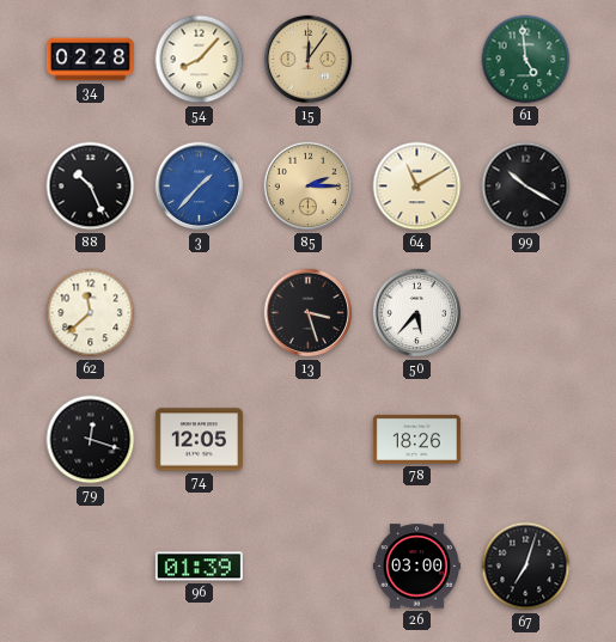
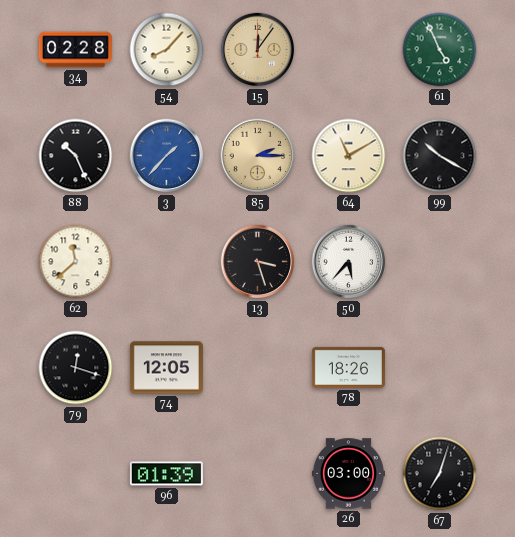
61: 4:59 -> 4:56 (440, 50)
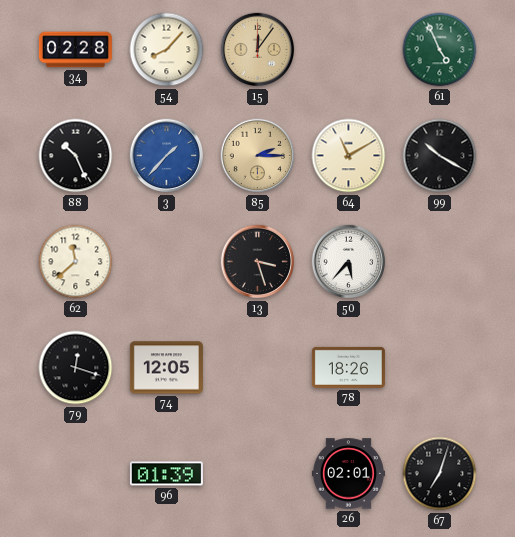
26: 03:00 -> 02:01 (348, 474)
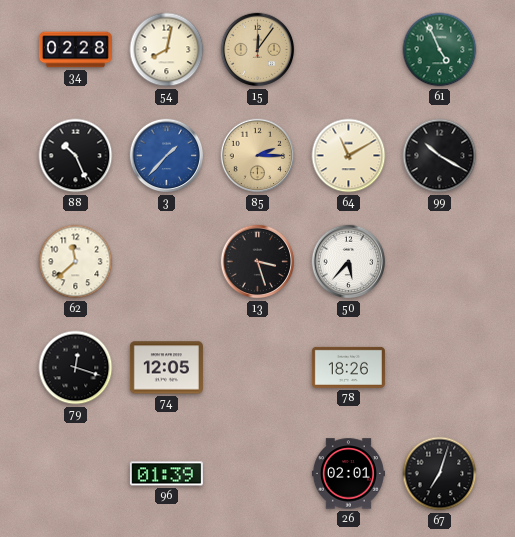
54: 8:07 -> 8:02 (167, 50)
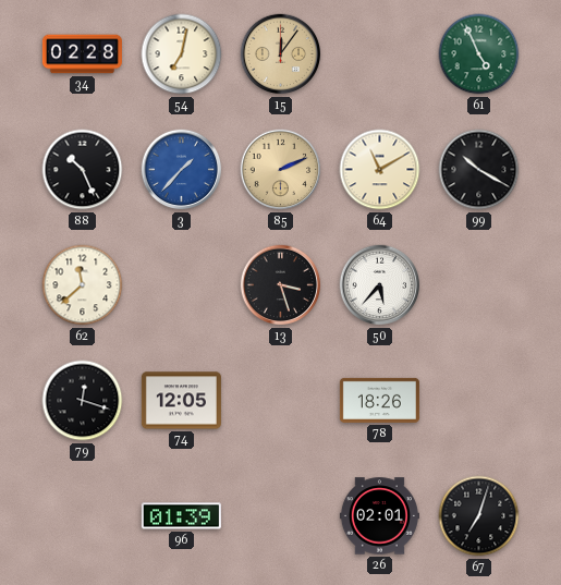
54: 8:02 -> 7:02 (182, 54)
85: 2:15 -> 2:11 (281, 170)
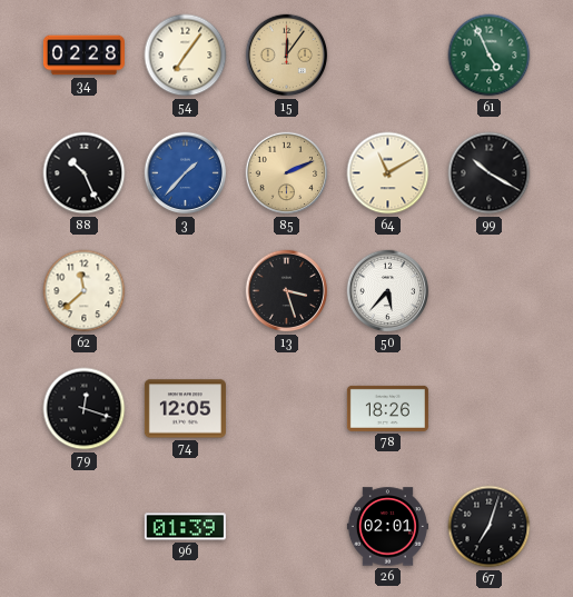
54: 7:02 -> 7:06 (186, 56)
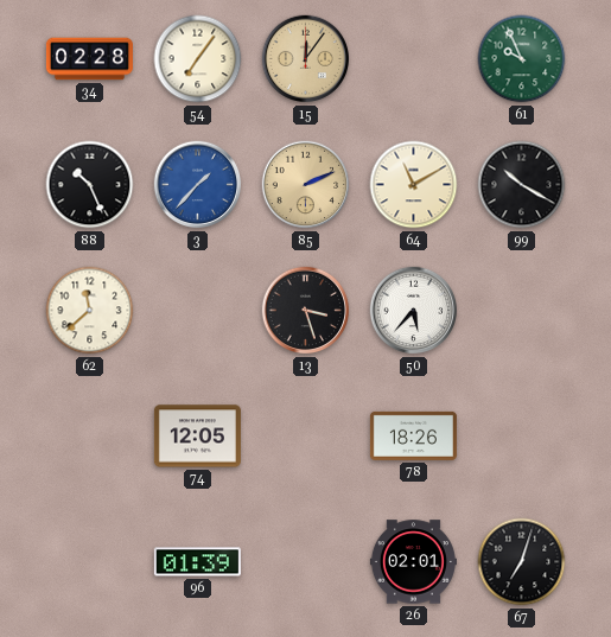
61: 4:56 -> 9:56 (522, 59)
79: 12:18 -> none (85, 409)
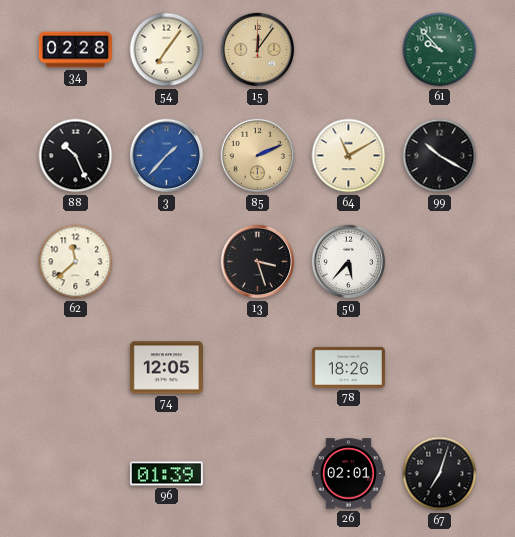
61: 9:56 -> 9:53 (440, 50)
